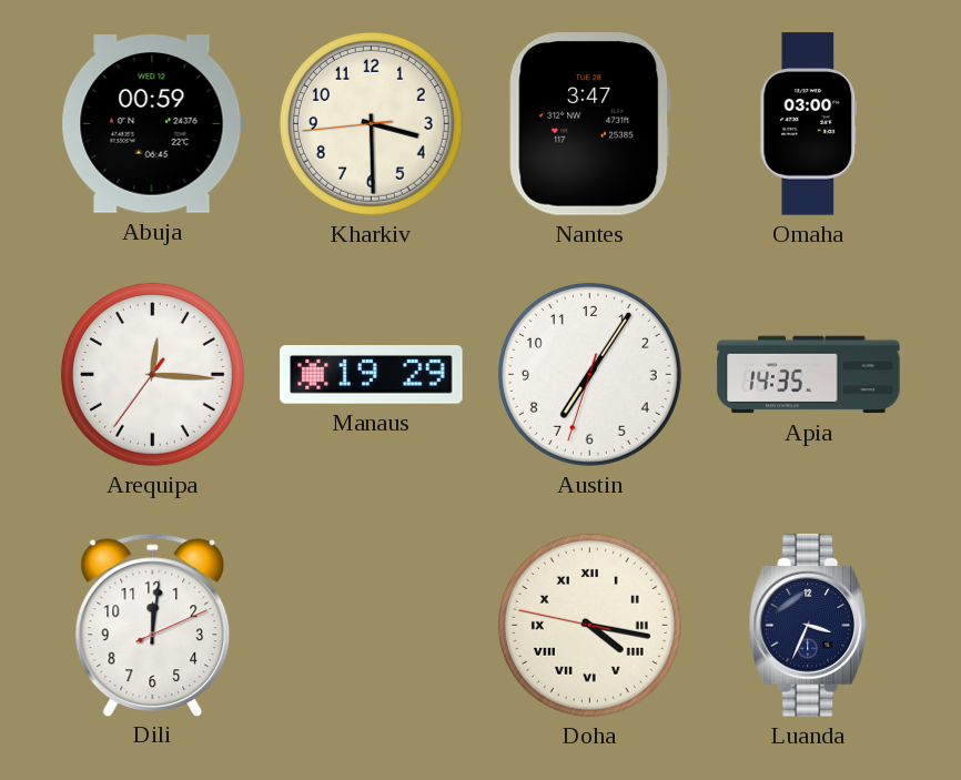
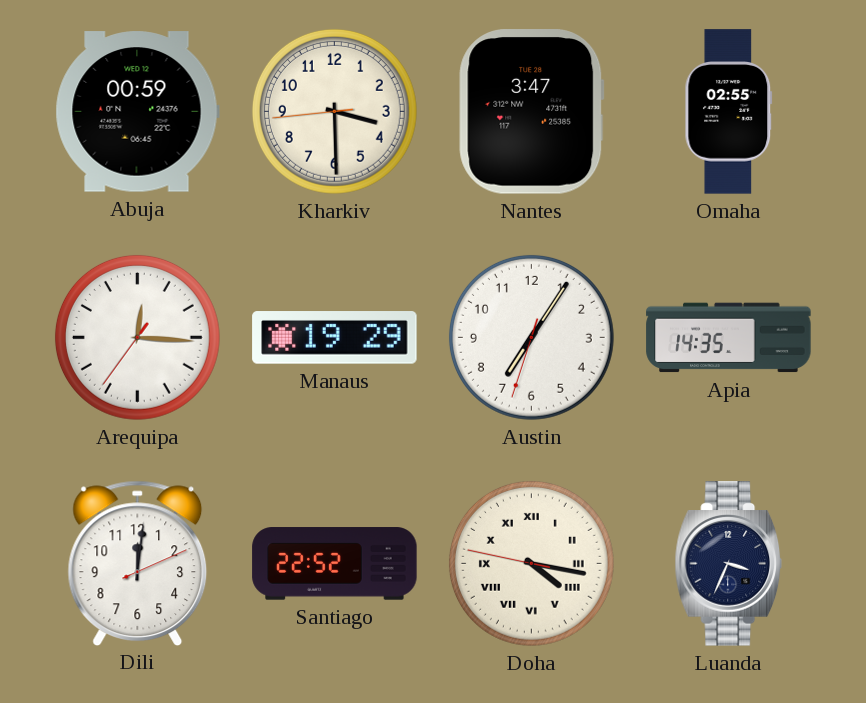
Omaha: 03:00 -> 02:55 (729, 112)
Santiago: none -> 22:52 (335, 564)
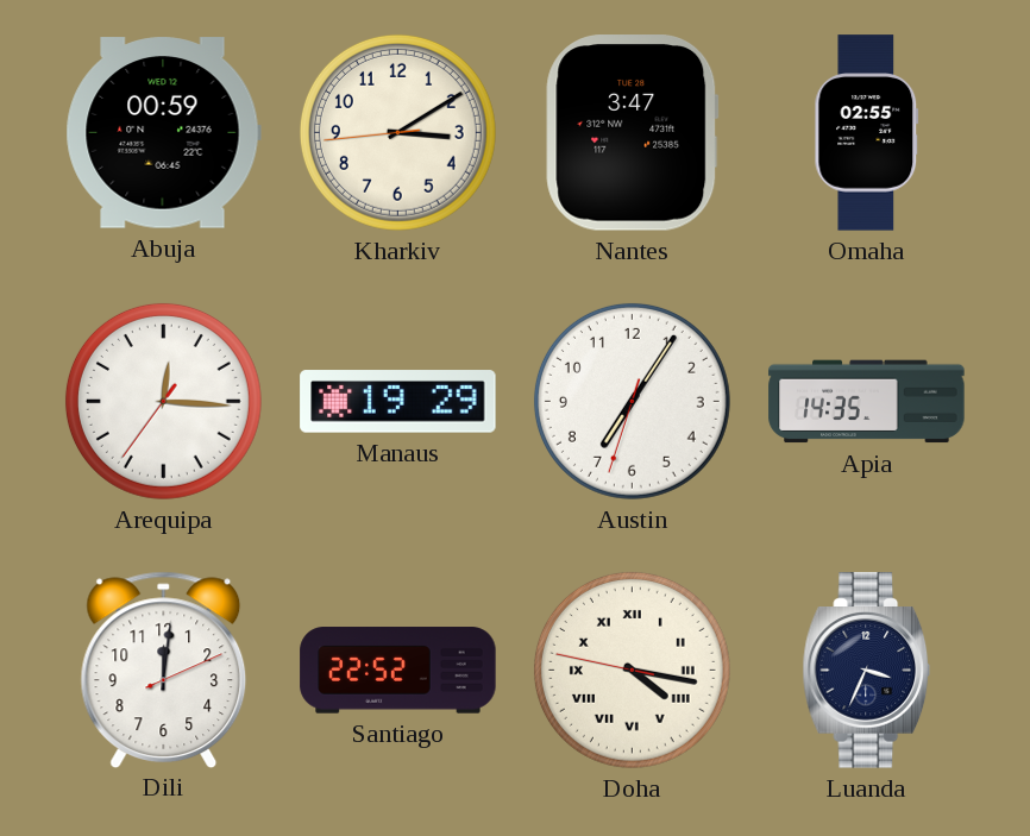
Kharkiv: 3:29 -> 3:09 (397, 132)
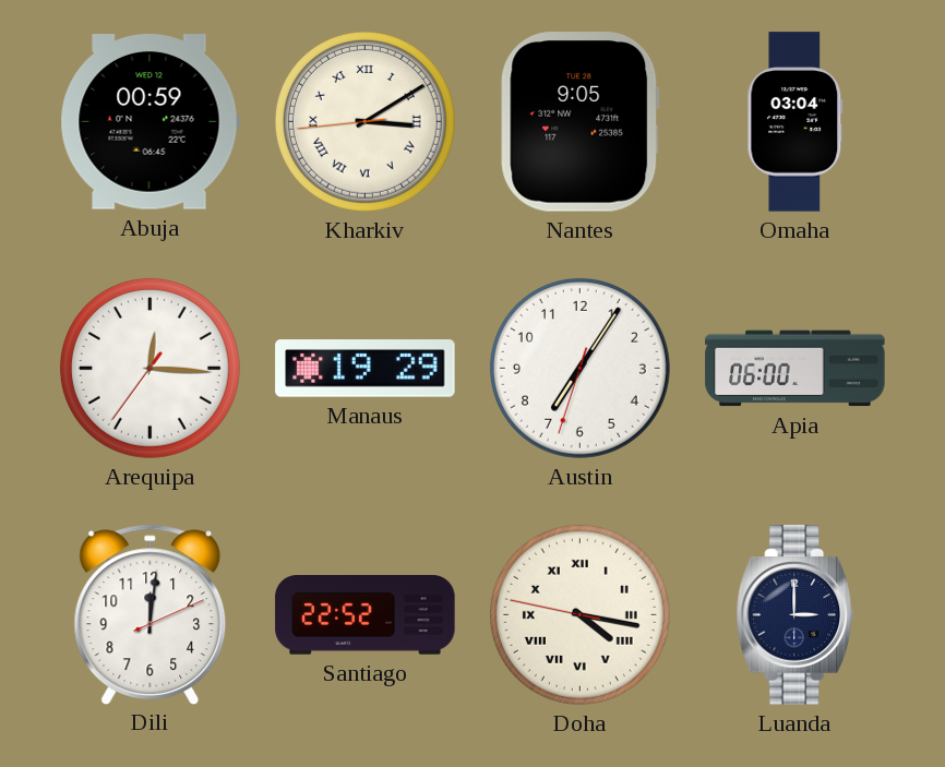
Kharkiv numerals: Arabic -> Roman (364, 121)
Nantes: 3:47 -> 9:05 (581, 122)
Omaha: 02:55 -> 03:04 (796, 122)
Apia: 14:35 -> 06:00 (796, 369)
Luanda: 3:34 -> 3:00 (796, 615)
